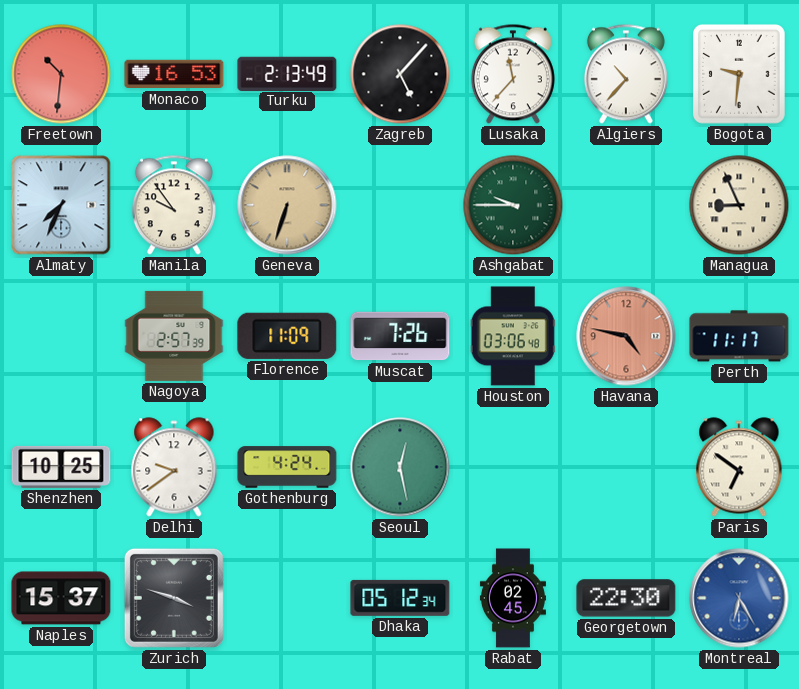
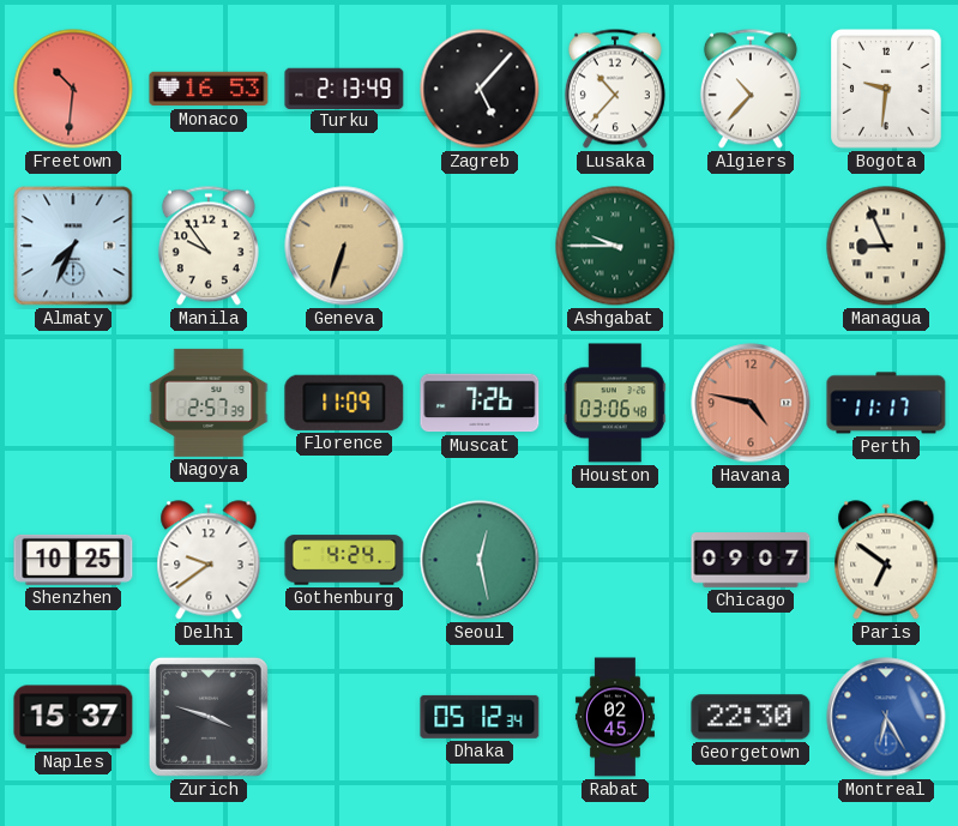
Lusaka: 11:37 -> 10:37 (615, 89)
Chicago: none -> 09:07 (751, 561)
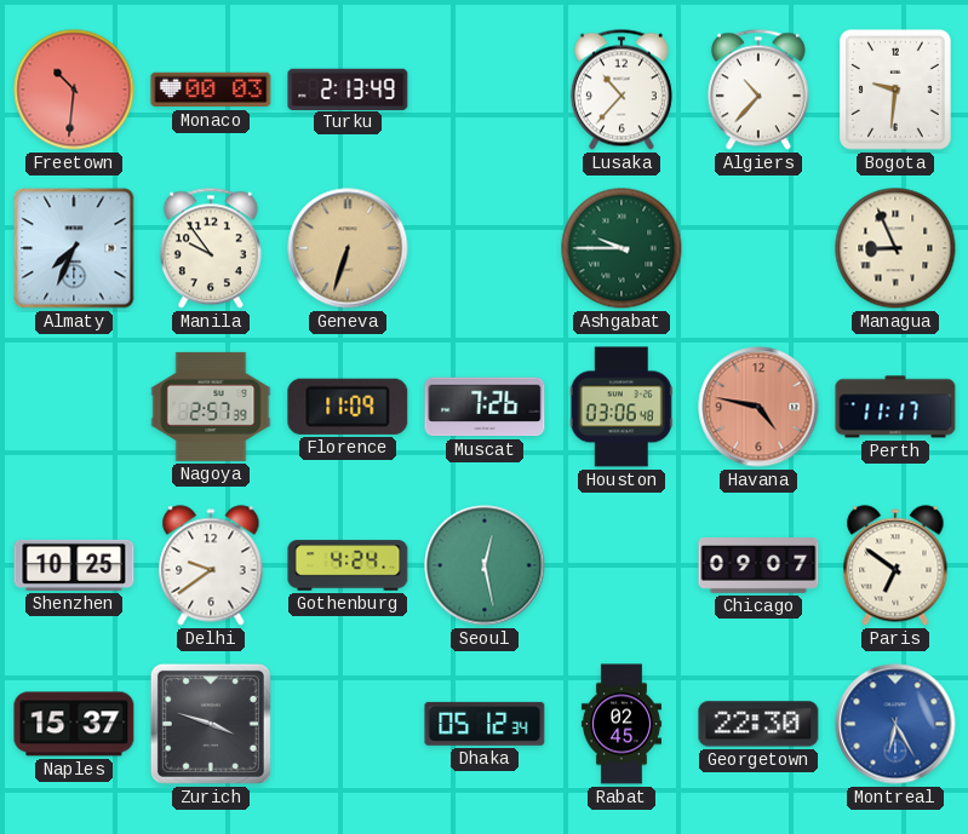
Monaco: 16:53 -> 00:03 (211, 90)
Zagreb: 5:07 -> none (480, 89)
